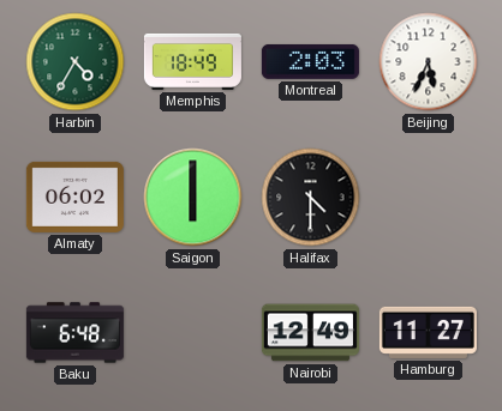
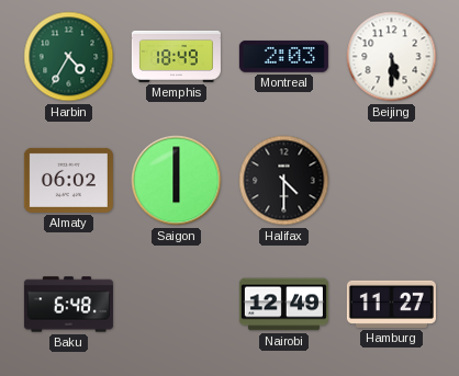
Beijing: 5:34 -> 5:30 (392, 57)
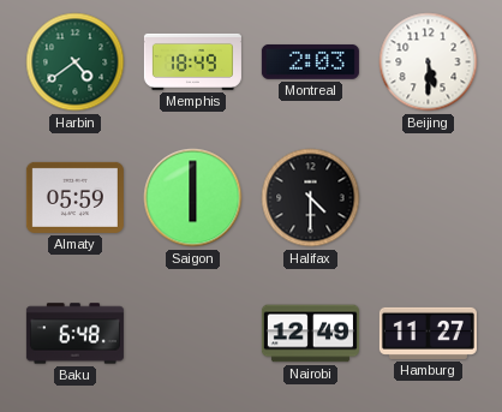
Harbin: 4:35 -> 4:39 (76, 62)
Almaty: 06:02 -> 05:59 (74, 197)
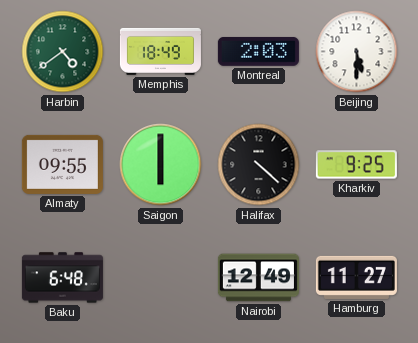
Almaty: 05:59 -> 09:55 (62, 164)
Halifax: 4:30 -> 4:22 (259, 165)
Kharkiv: none -> 9:25 (356, 165)
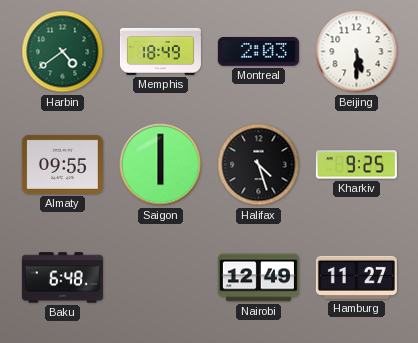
Halifax: 4:22 -> 4:27 (259, 165)
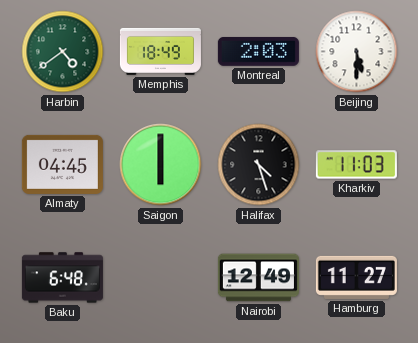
Almaty: 09:55 -> 04:45 (62, 164)
Kharkiv: 9:25 -> 11:03 (356, 165)
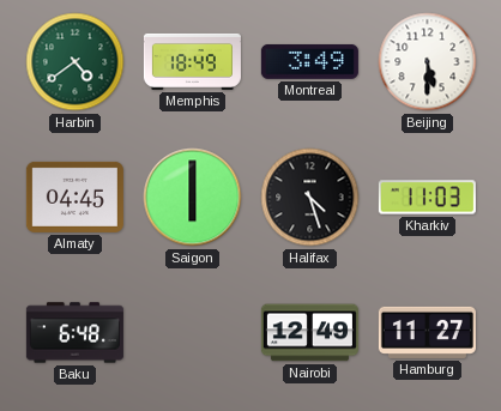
Montreal: 2:03 -> 3:49 (309, 61)
